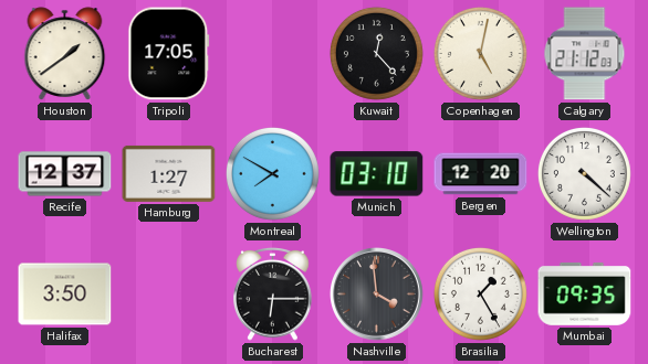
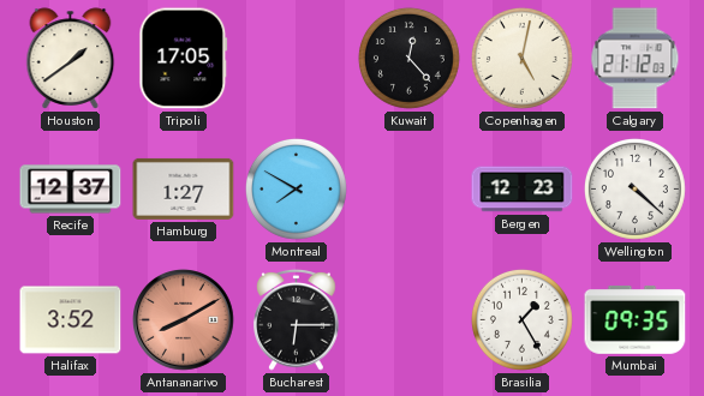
Munich: 03:10 -> none (377, 174)
Bergen: 12:20 -> 12:23 (523, 190)
Halifax: 3:50 -> 3:52 (71, 320)
Antananarivo: none -> 8:10 (184, 320)
Nashville: 3:59 -> none (377, 295)
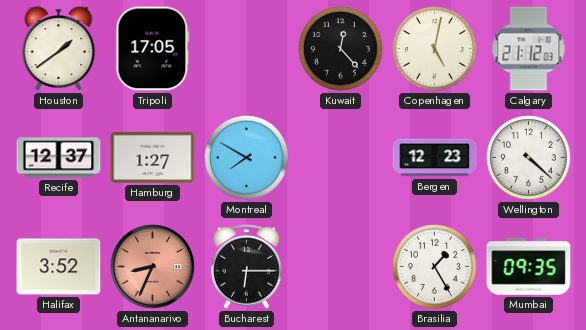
Antananarivo: 8:10 -> 8:34 (153, 267)
